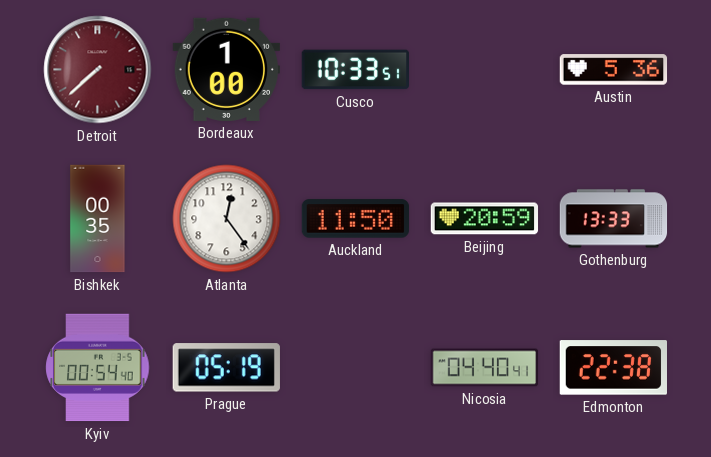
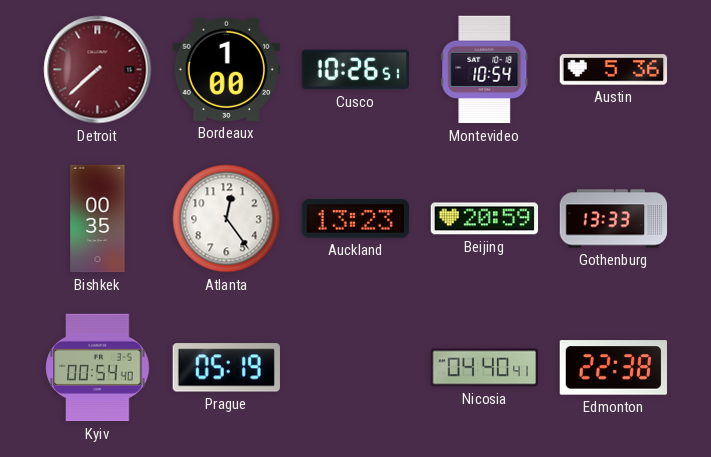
Cusco: 10:33 -> 10:26 (356, 70)
Montevideo: none -> 10:54 (485, 70)
Auckland: 11:50 -> 13:23 (356, 219)
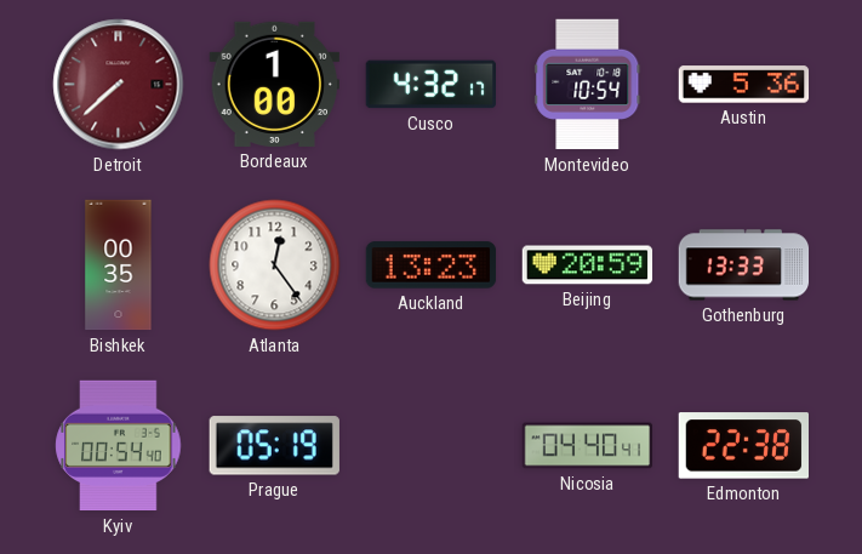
Cusco: 10:26 -> 4:32 (432, 85)
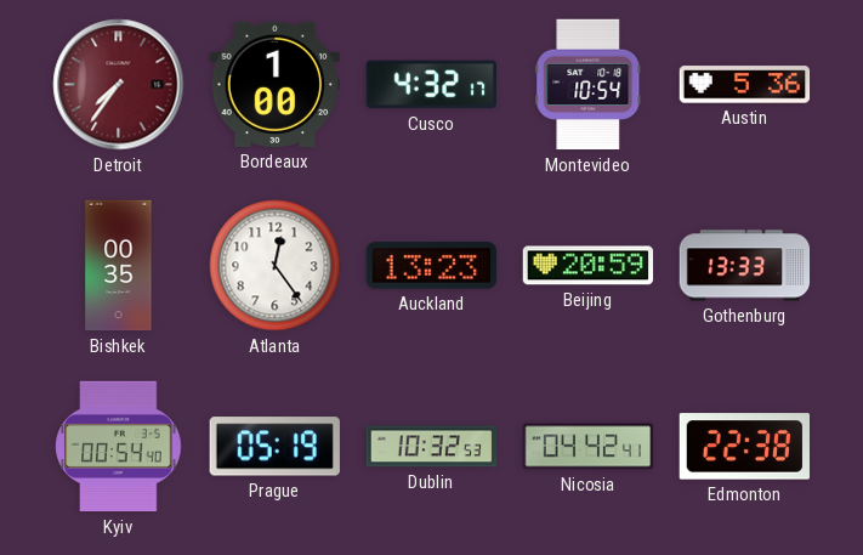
Detroit: 7:38 -> 7:36 (119, 85)
Dublin: none -> 10:32 (432, 447)
Nicosia: 04:40 -> 04:42 (589, 447)
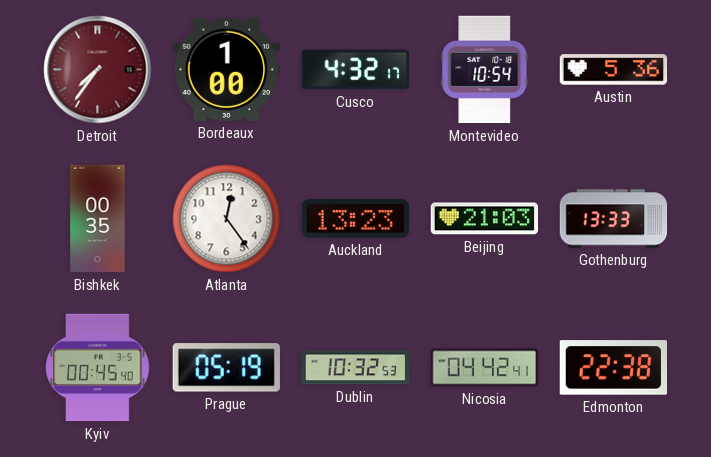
Beijing: 20:59 -> 21:03 (485, 219)
Kyiv: 00:54 -> 00:45 (98, 368)
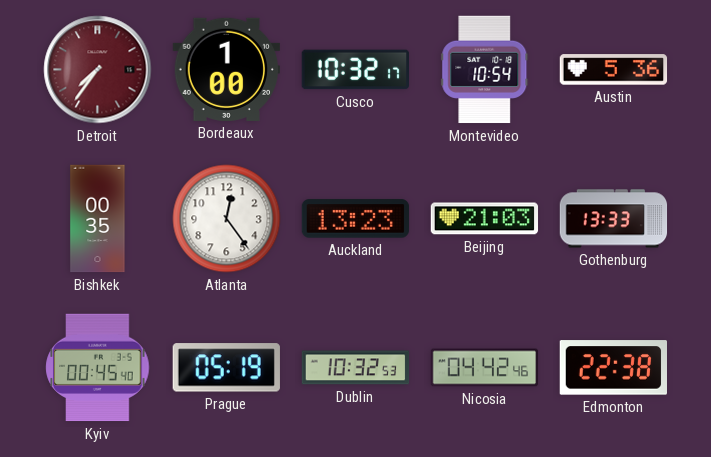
Cusco: 4:32 -> 10:32 (356, 70)
Nicosia: 04:42:41 -> 04:42:46 (485, 368)
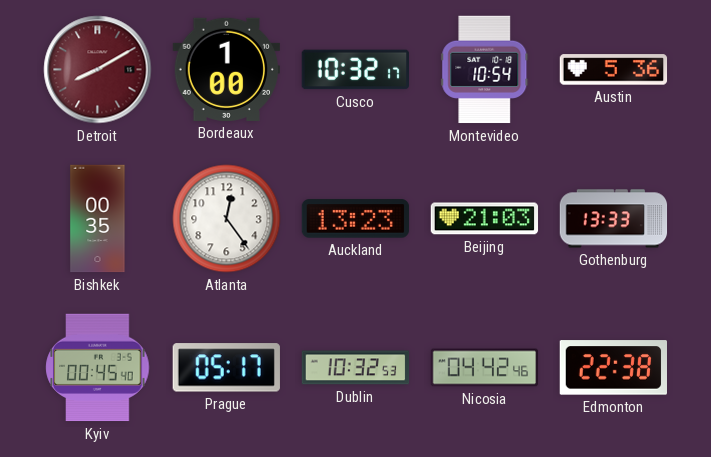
Detroit: 7:36 -> 8:10 (98, 70)
Prague: 05:19 -> 05:17 (226, 368)
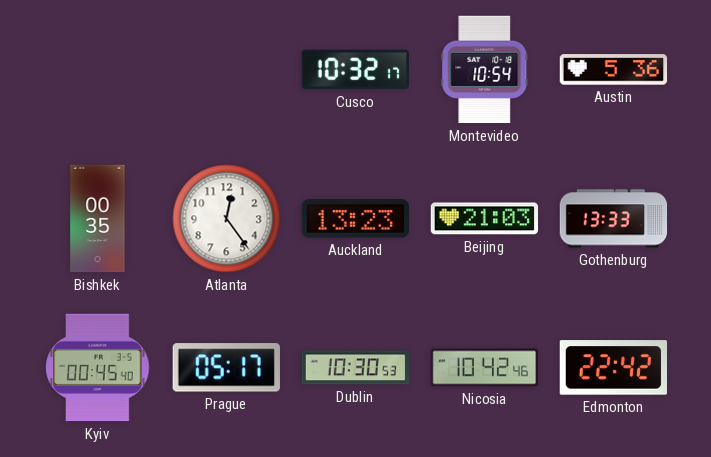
Detroit: 8:10 -> none (98, 70)
Bordeaux: 1:00 -> none (226, 69)
Dublin: 10:32 -> 10:30 (356, 368)
Nicosia: 04:42 -> 10:42 (485, 368)
Edmonton: 22:38 -> 22:42 (613, 368)
